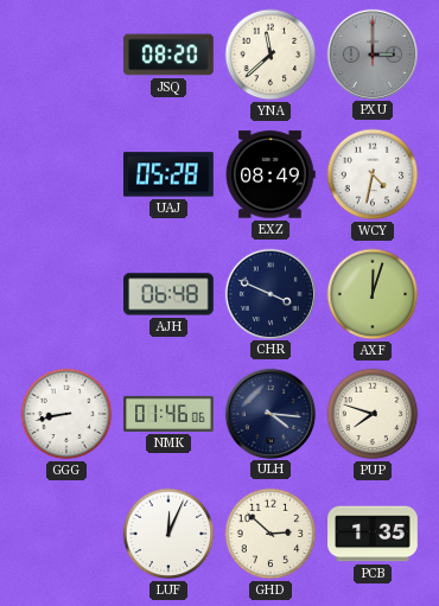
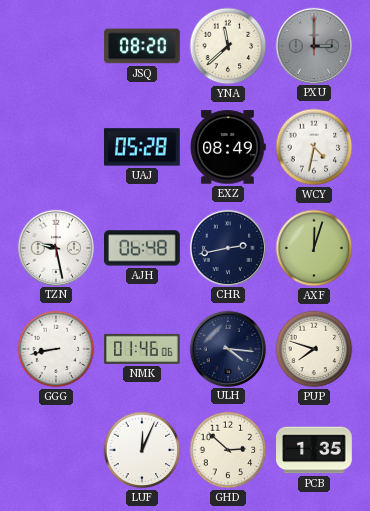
TZN: none -> 9:28 (55, 247)
CHR: 3:49 -> 2:43 (227, 247)
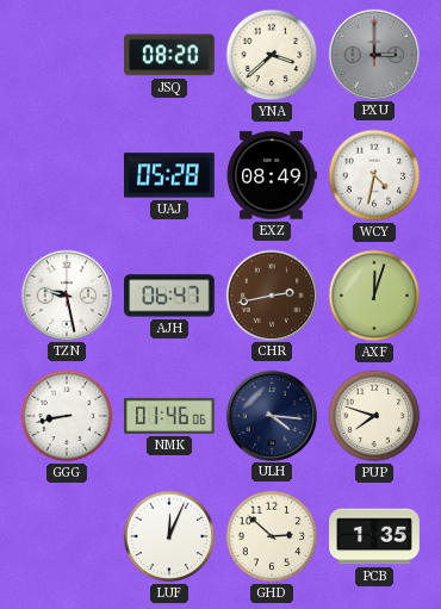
YNA: 11:38 -> 3:38 (272, 55)
AJH: 06:48 -> 06:47 (170, 296)
CHR dial: navy -> brown (271, 294)
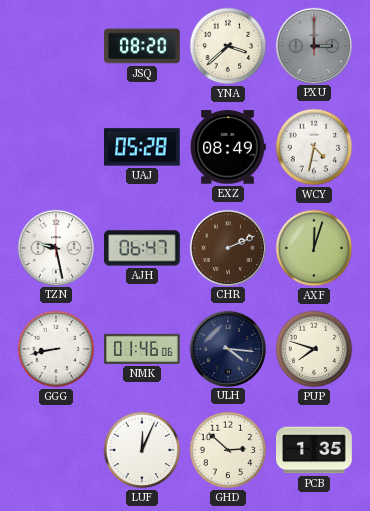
CHR: 2:43 -> 2:11 (227, 247)
